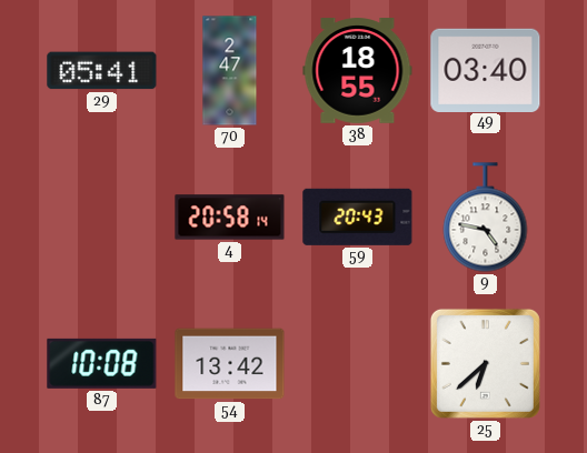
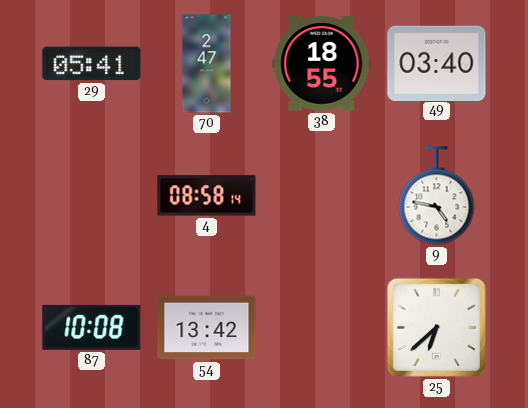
4: 20:58 -> 08:58 (207, 196)
59: 20:43 -> none (358, 217)
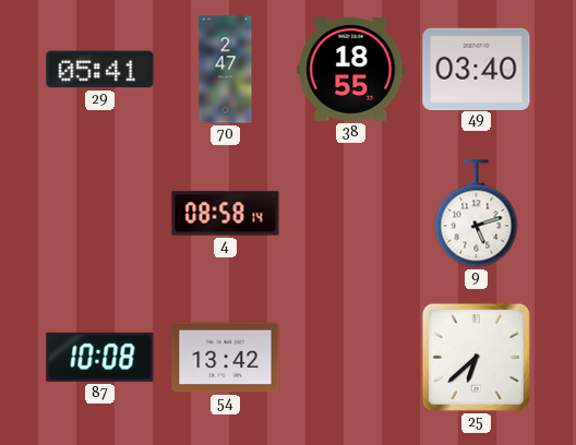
9: 4:47 -> 5:12 (477, 214)
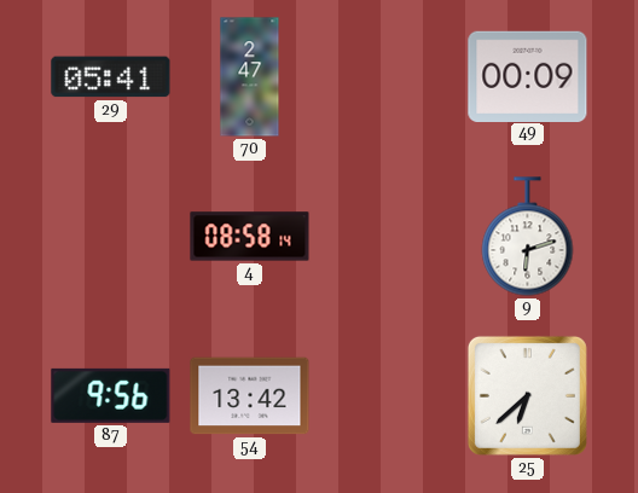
38: 18:55 -> none (351, 70)
49: 03:40 -> 00:09 (528, 76)
9: 5:12 -> 6:12 (528, 237)
87: 10:08 -> 9:56 (111, 395)
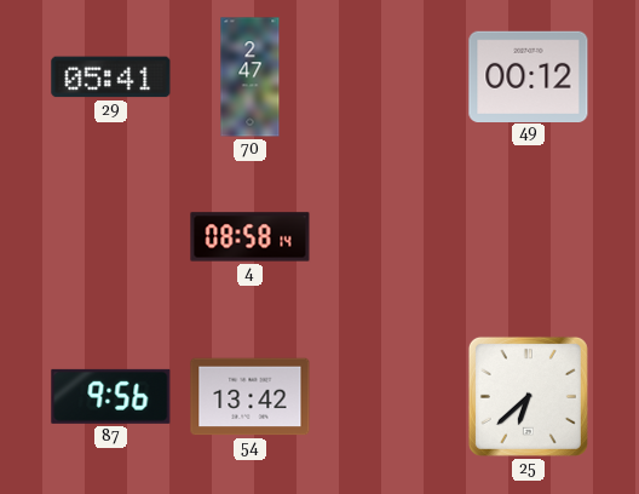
49: 00:09 -> 00:12 (529, 76)
9: 6:12 -> none (528, 237)
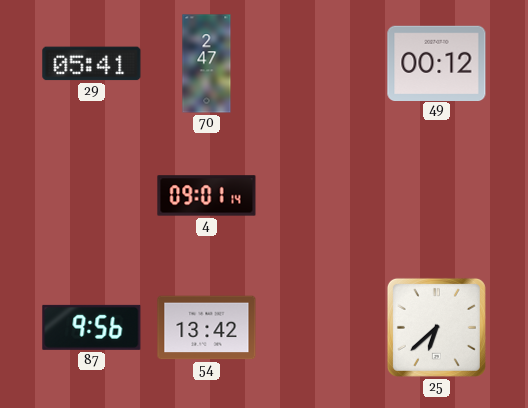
4: 08:58 -> 09:01 (207, 196)
